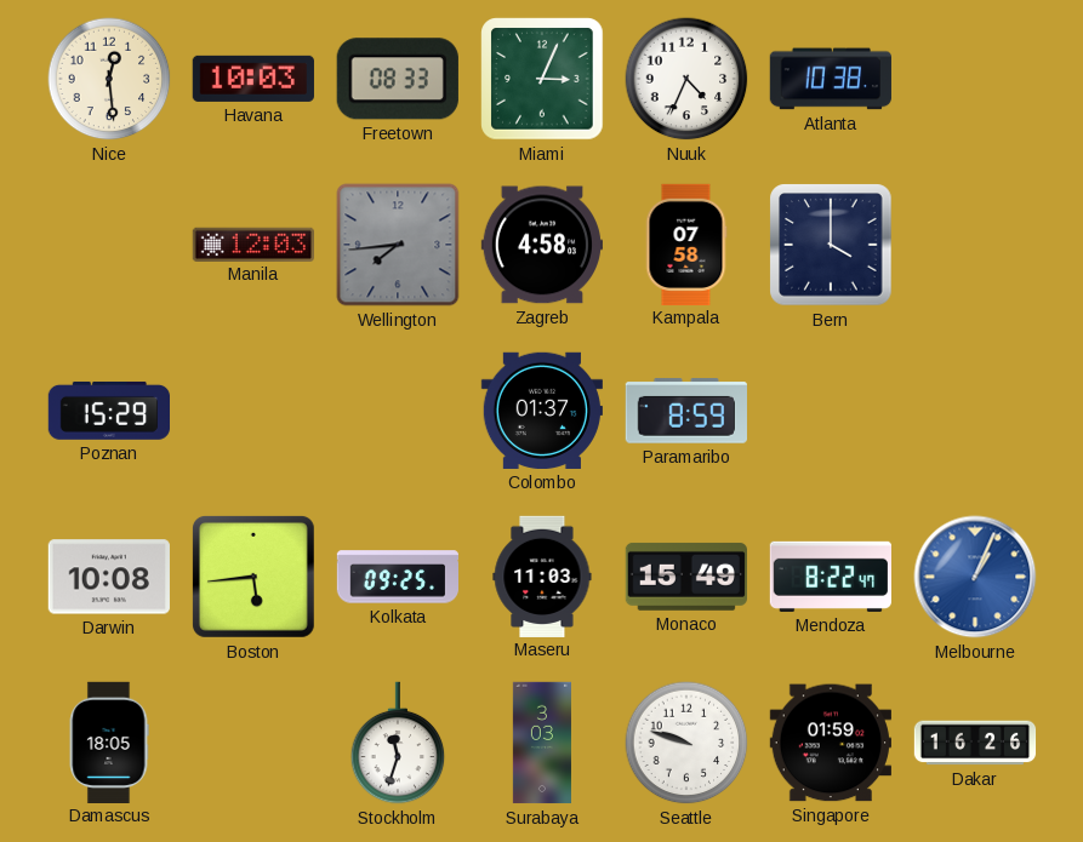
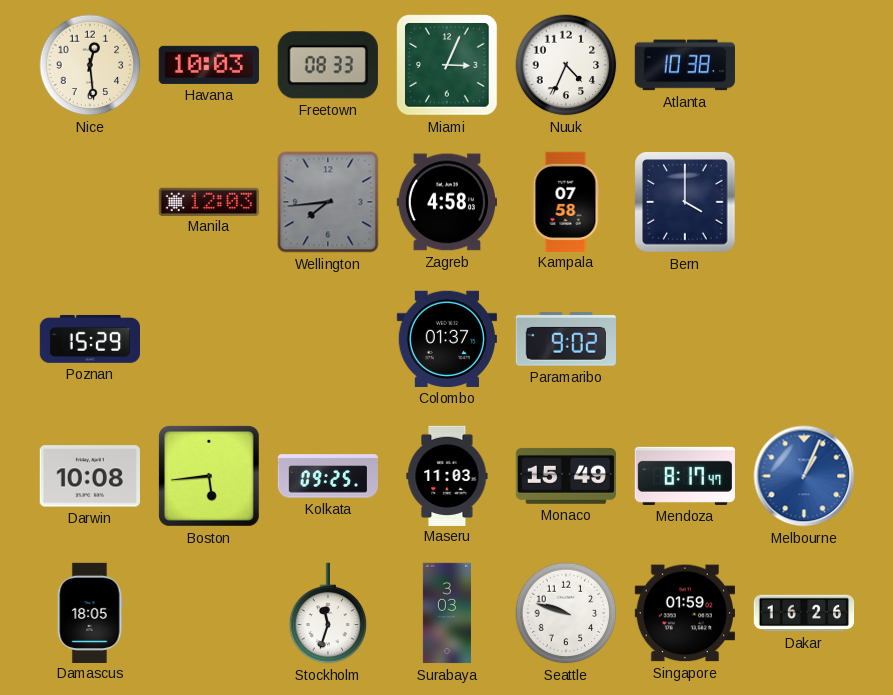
Paramaribo: 8:59 -> 9:02 (566, 339)
Mendoza: 8:22 -> 8:17 (685, 476)
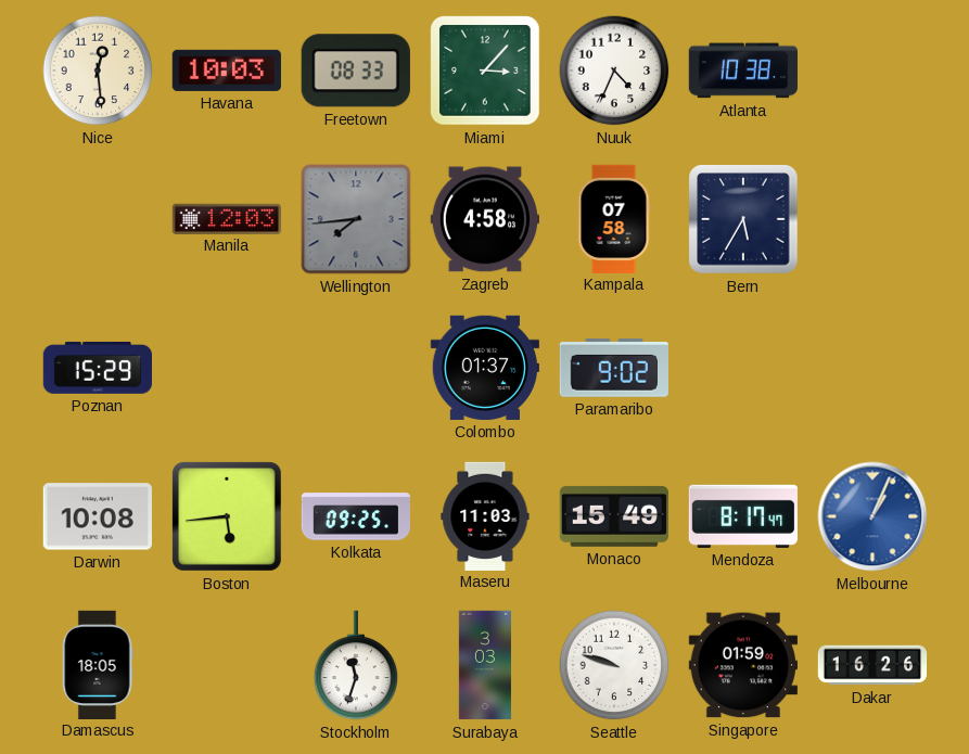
Miami: 3:04 -> 3:07 (485, 71)
Bern: 4:00 -> 5:35 (743, 219)
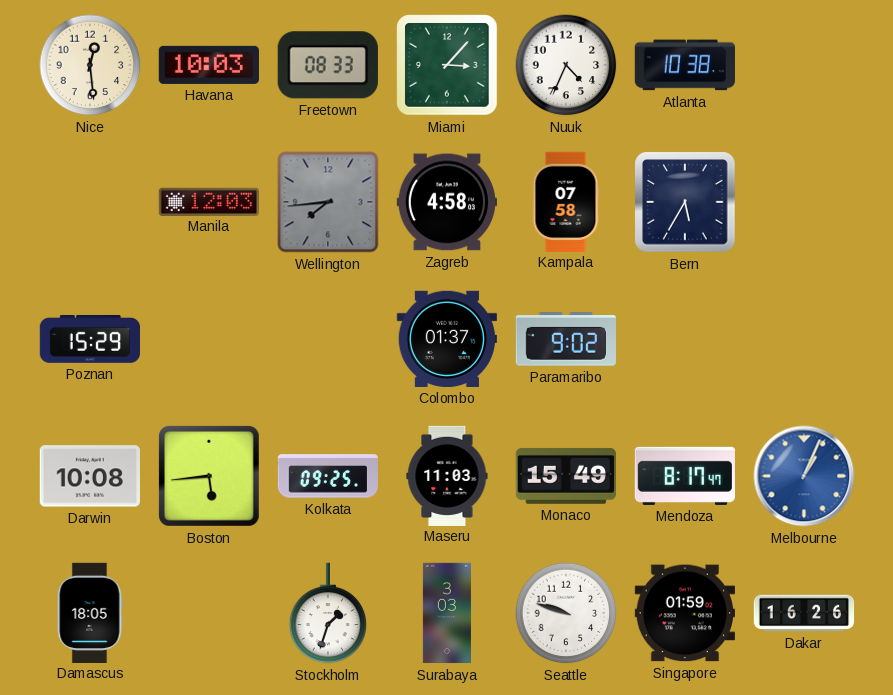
Stockholm: 11:33 -> 1:33 (328, 613)
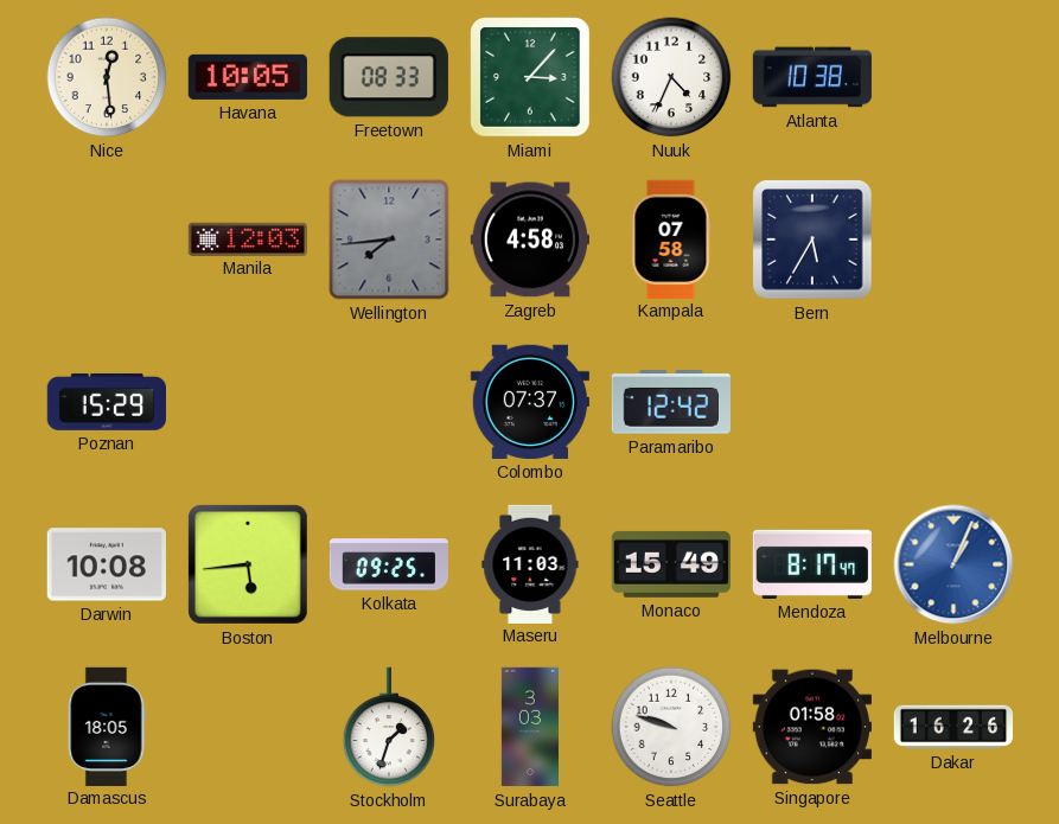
Havana: 10:03 -> 10:05 (248, 77)
Colombo: 01:37 -> 07:37 (530, 402)
Paramaribo: 9:02 -> 12:42 (671, 402)
Singapore: 01:59 -> 01:58 (811, 727)
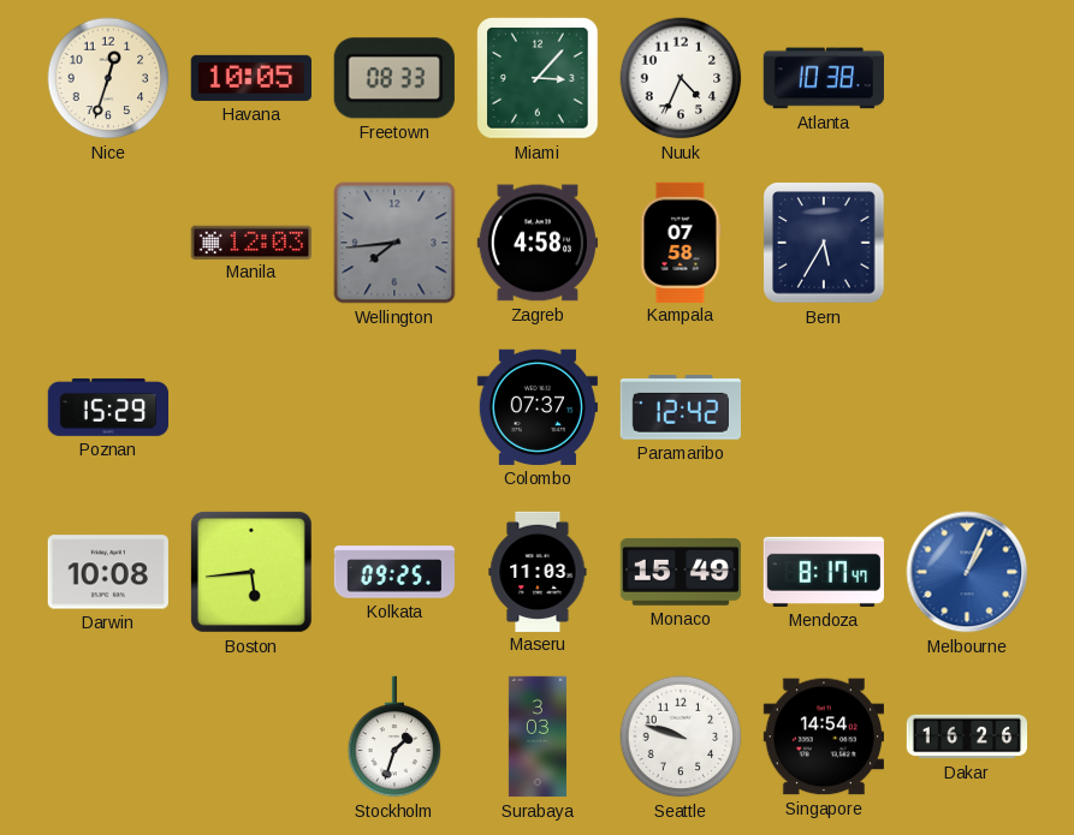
Nice: 12:29 -> 12:33 (108, 78)
Damascus: 18:05 -> none (107, 726)
Singapore: 01:58 -> 14:54 (823, 736)
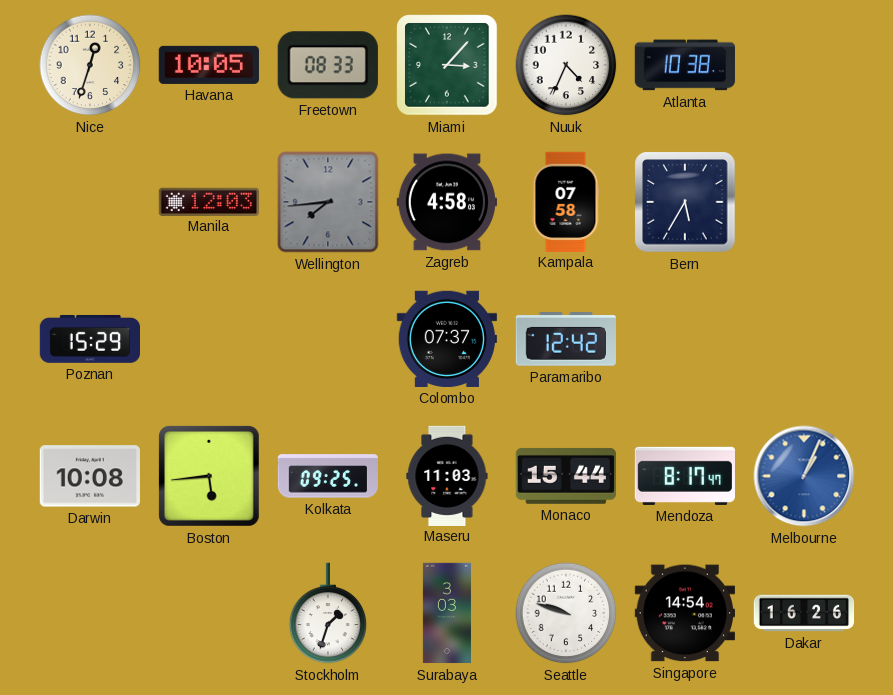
Monaco: 15:49 -> 15:44 (566, 476)
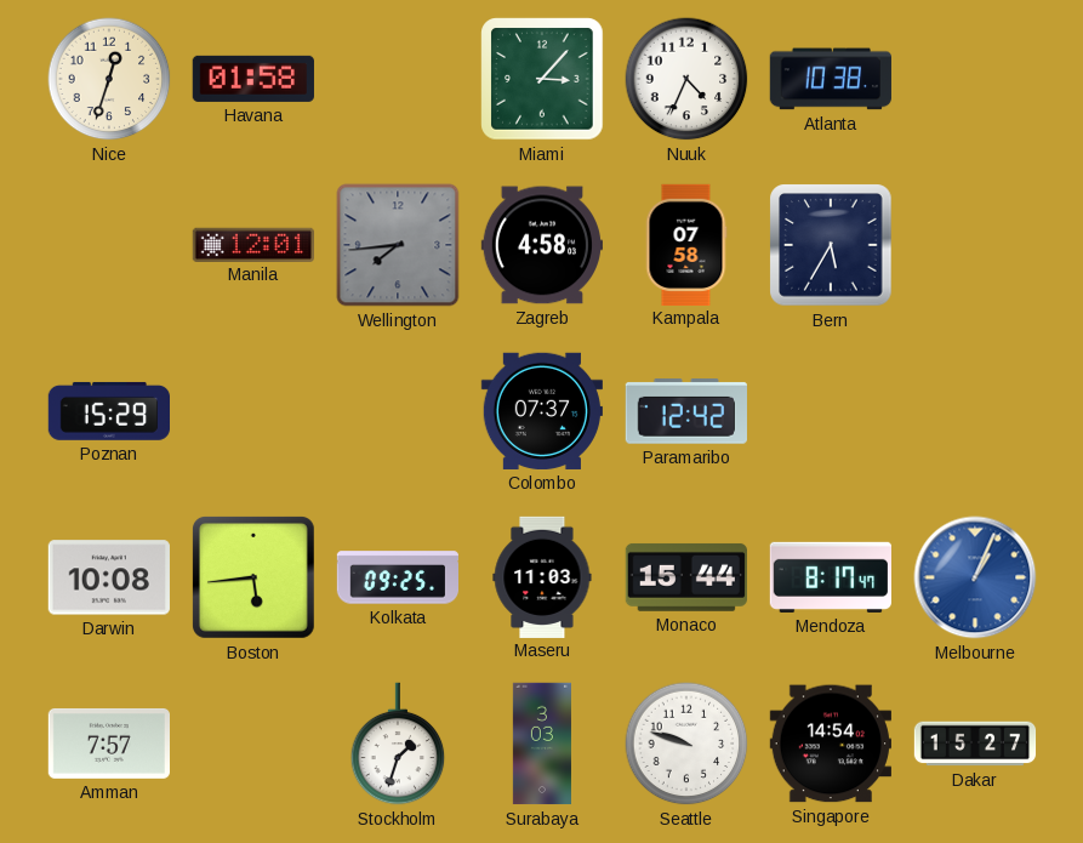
Havana: 10:05 -> 01:58 (253, 79)
Freetown: 08:33 -> none (328, 65)
Manila: 12:03 -> 12:01 (252, 244)
Amman: none -> 7:57 (108, 744)
Dakar: 16:26 -> 15:27 (975, 744)
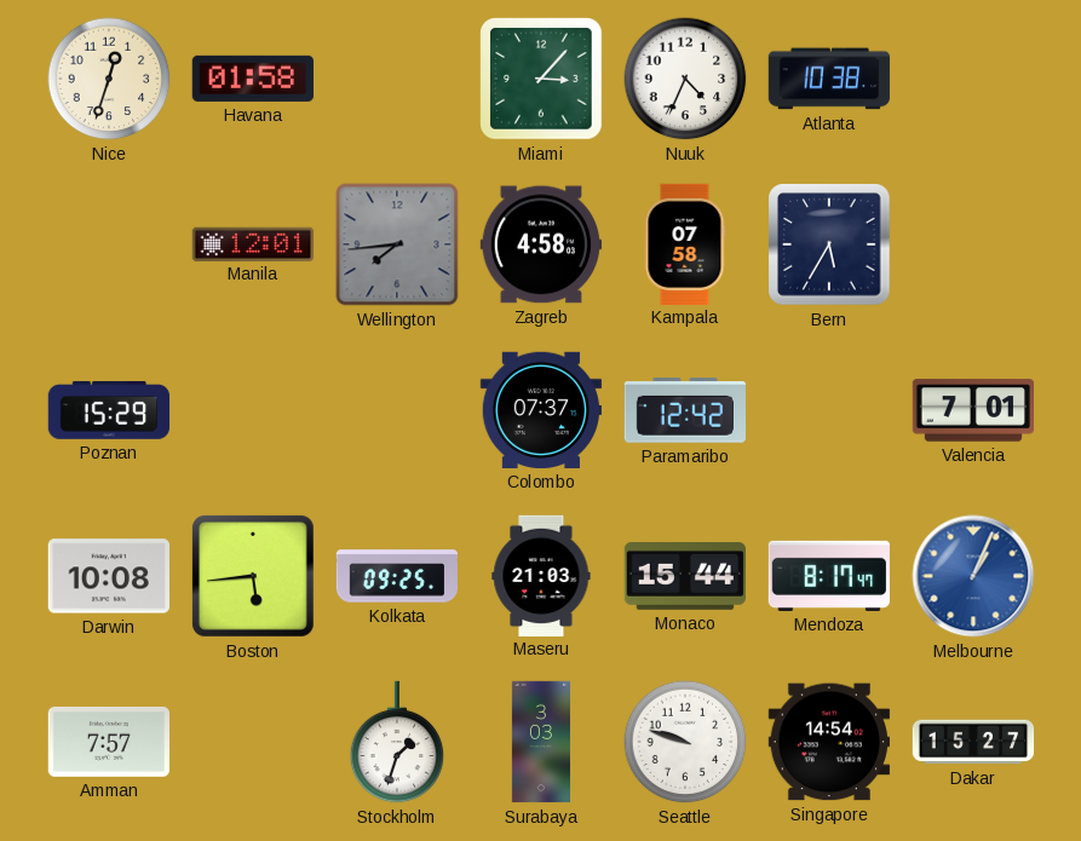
Valencia: none -> 7:01 (972, 410)
Maseru: 11:03 -> 21:03 (541, 575)
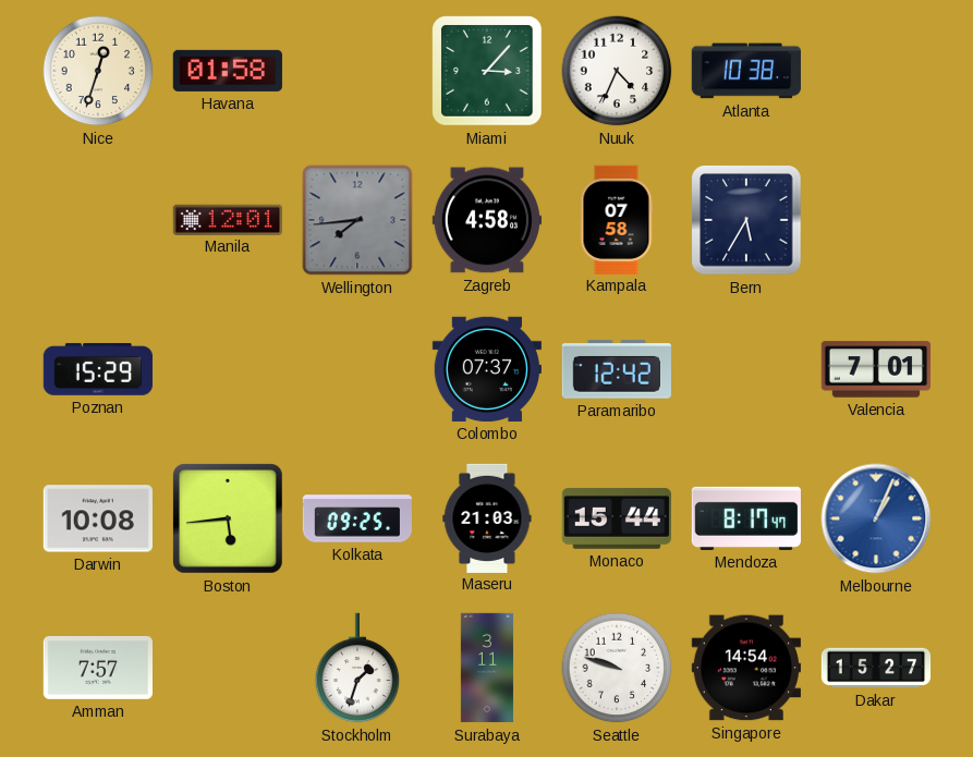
Surabaya: 3:03 -> 3:11 (487, 668)
